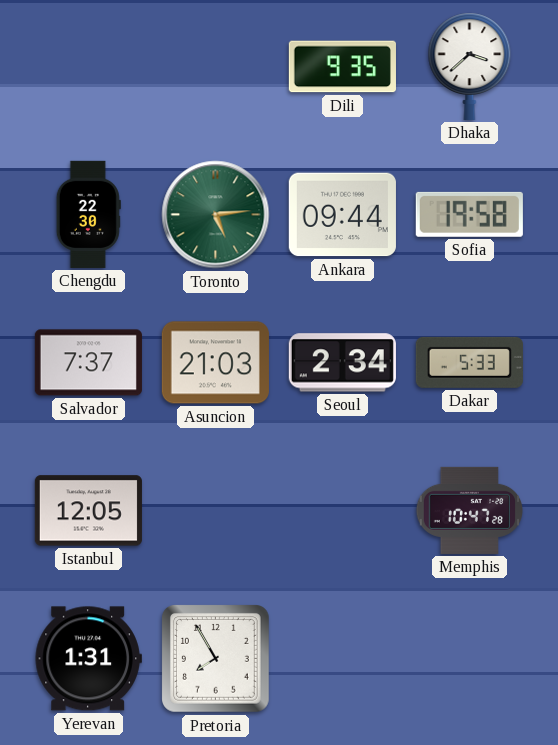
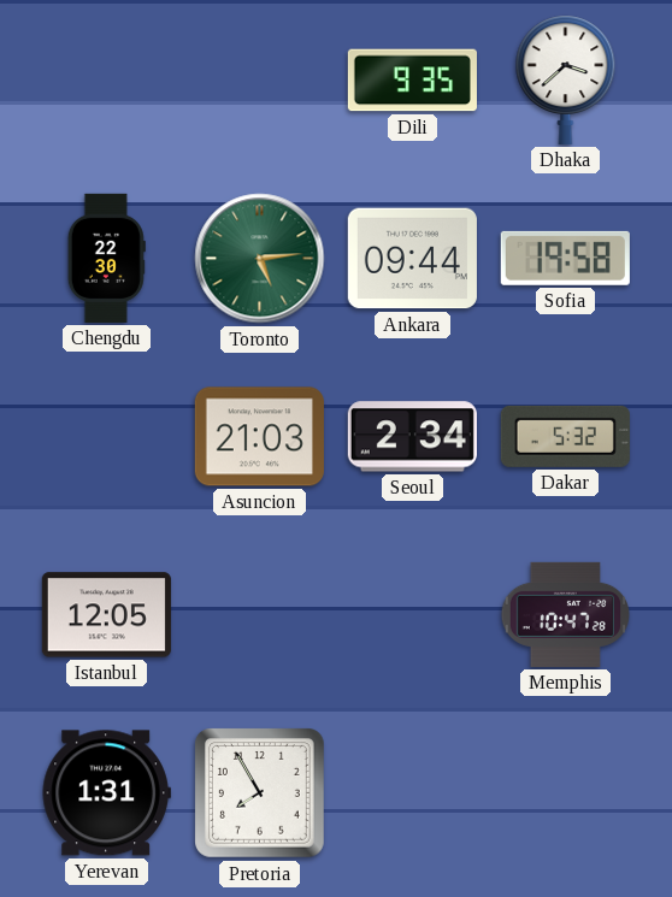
Salvador: 7:37 -> none (88, 363)
Dakar: 5:33 -> 5:32 (565, 436)
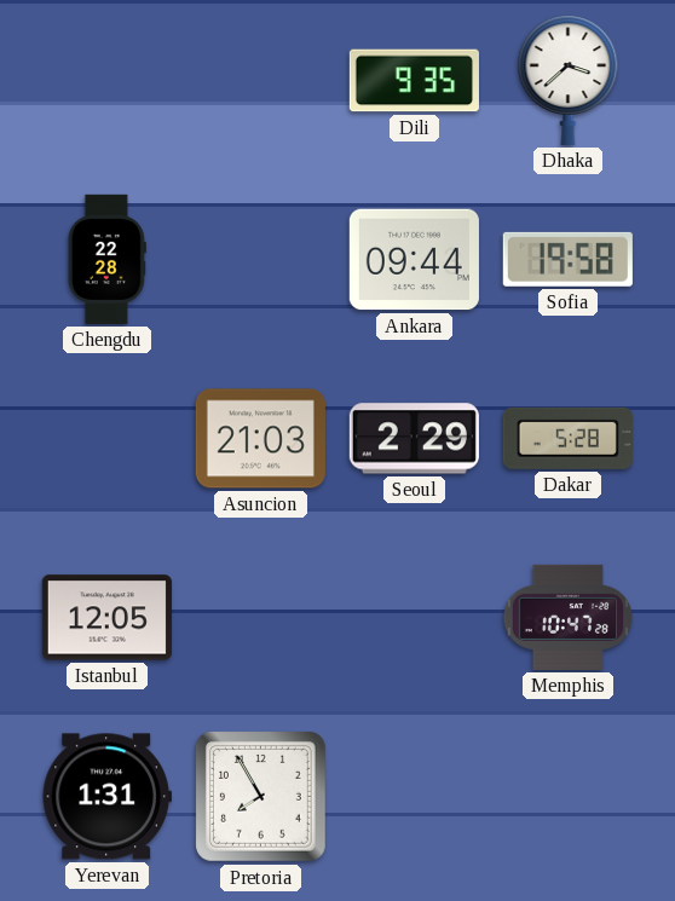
Chengdu: 22:30 -> 22:28 (106, 259)
Toronto: 5:14 -> none (260, 259)
Seoul: 2:34 -> 2:29 (414, 439)
Dakar: 5:32 -> 5:28 (567, 438)
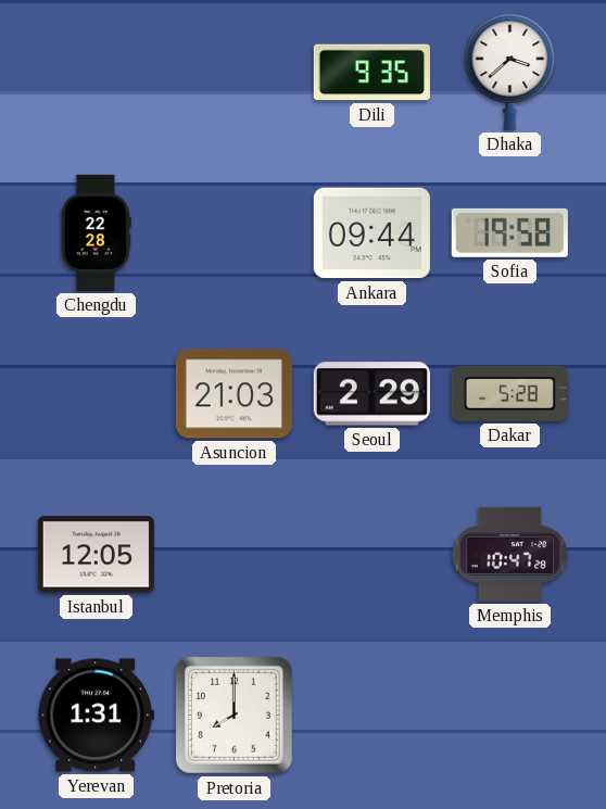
Pretoria: 7:55 -> 8:00 (235, 716)
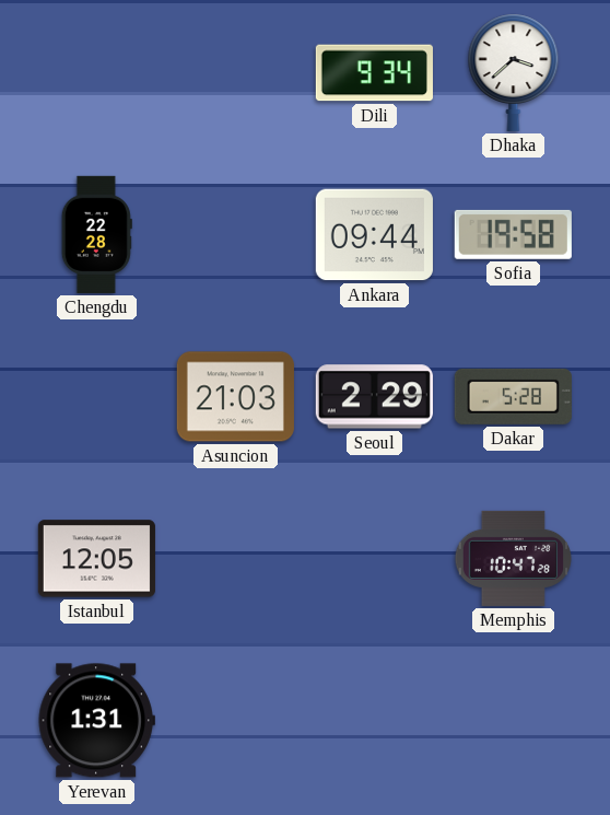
Dili: 9:35 -> 9:34 (374, 73)
Pretoria: 8:00 -> none (235, 716)
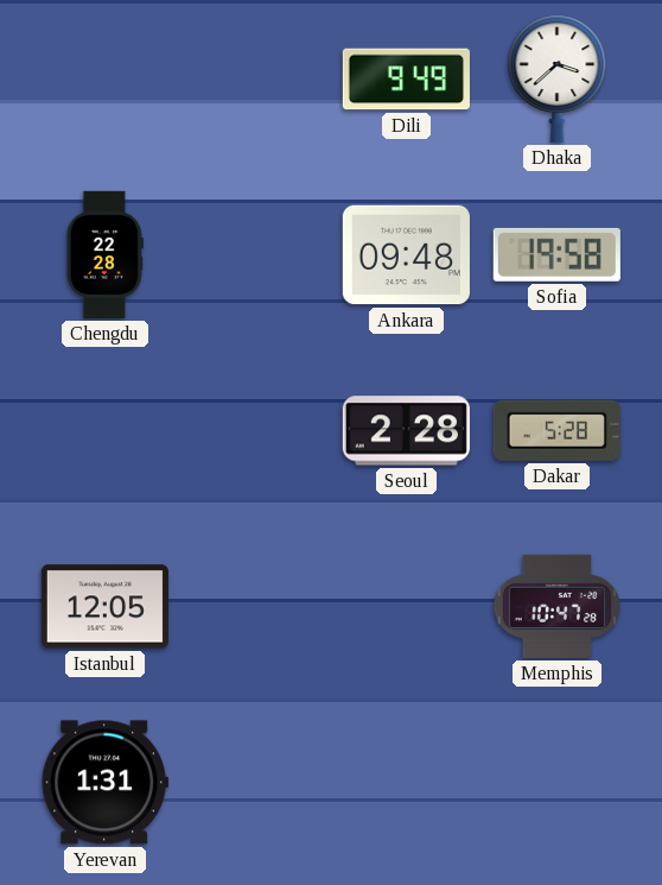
Dili: 9:34 -> 9:49 (406, 80)
Ankara: 09:44 -> 09:48 (406, 255)
Asuncion: 21:03 -> none (235, 397)
Seoul: 2:29 -> 2:28 (406, 431)
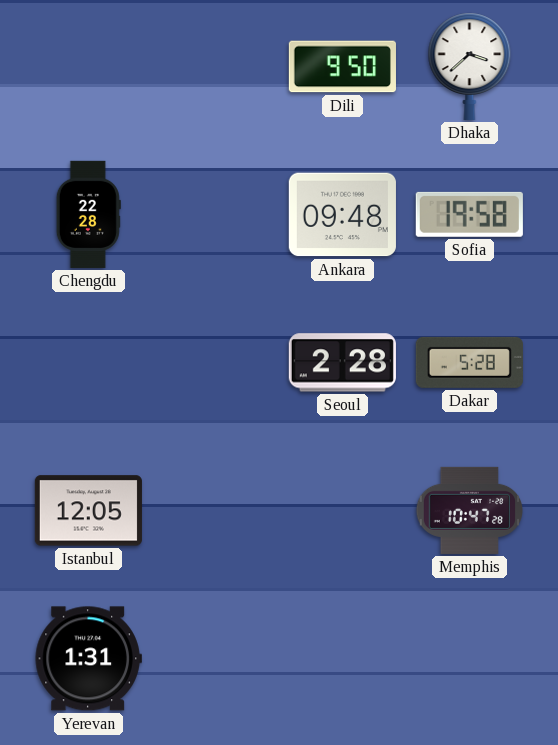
Dili: 9:49 -> 9:50 (342, 67)
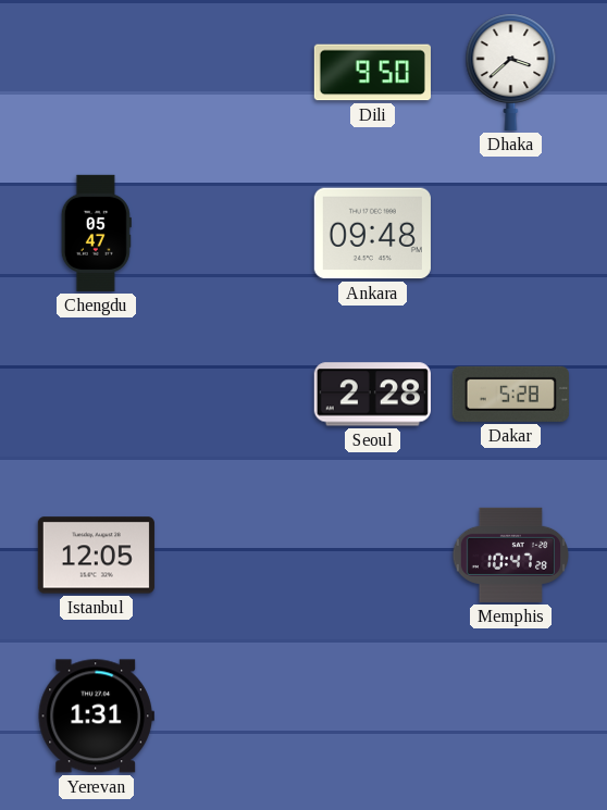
Chengdu: 22:28 -> 05:47 (96, 233)
Sofia: 19:58 -> none (469, 214)
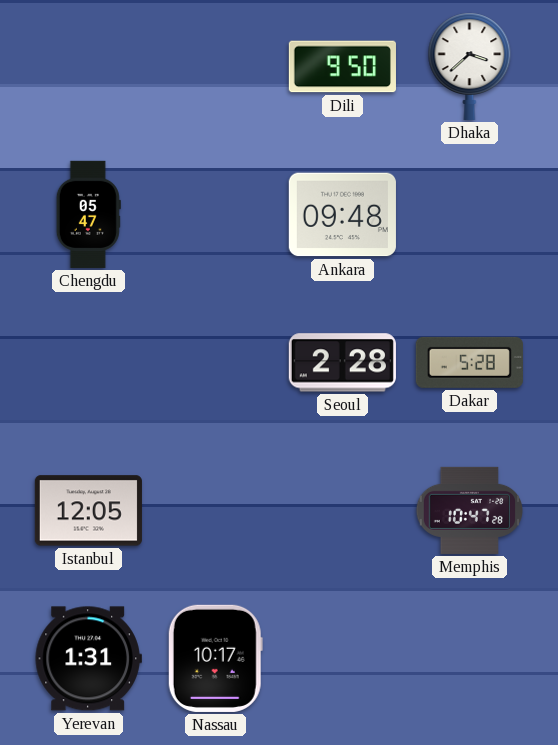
Nassau: none -> 10:17 (215, 658)
